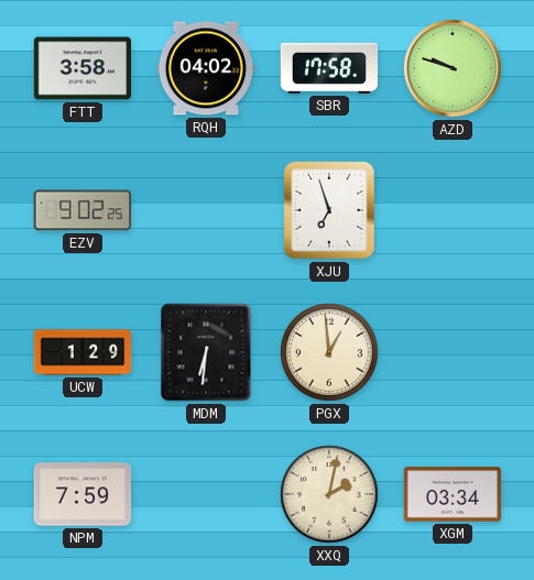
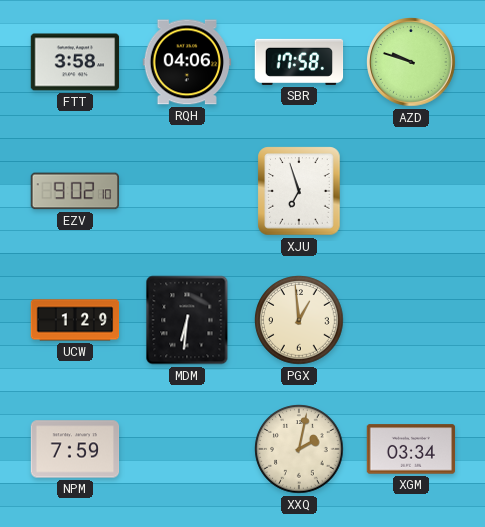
RQH: 04:02 -> 04:06 (187, 62)
EZV: 9:02:25 -> 9:02:10 (75, 191)
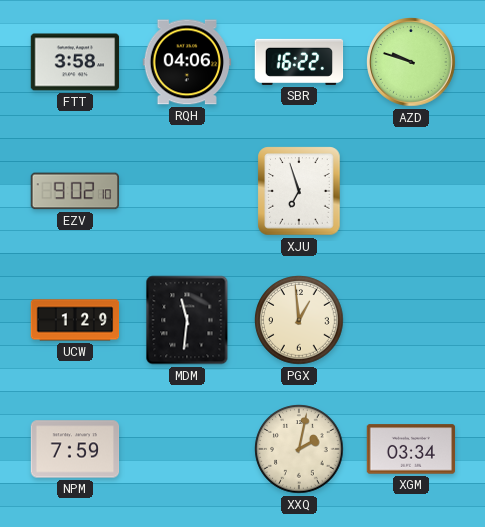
SBR: 17:58 -> 16:22 (299, 62)
MDM: 6:31 -> 11:31 (187, 320)
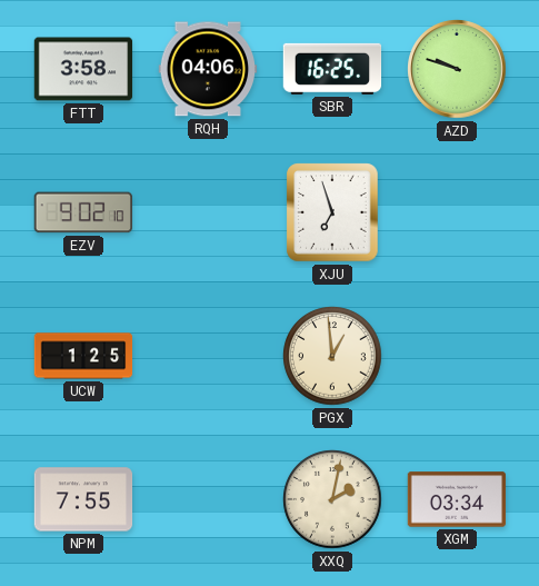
SBR: 16:22 -> 16:25 (332, 69)
UCW: 1:29 -> 1:25 (83, 356)
MDM: 11:31 -> none (187, 320)
NPM: 7:59 -> 7:55 (83, 499)
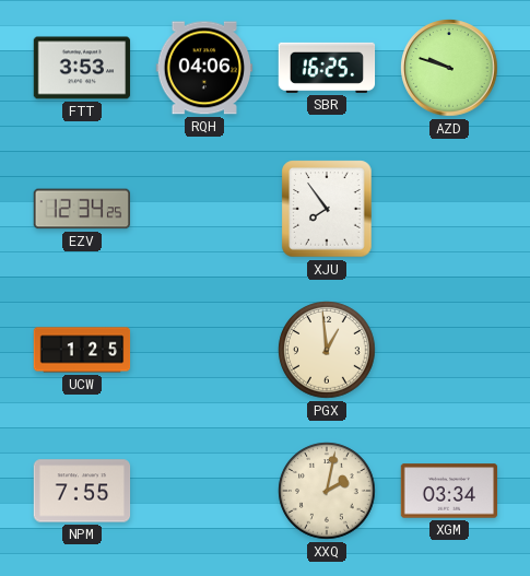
FTT: 3:58 -> 3:53 (82, 68)
EZV: 9:02 -> 12:34 (82, 209)
XJU: 6:57 -> 7:54 (327, 209)
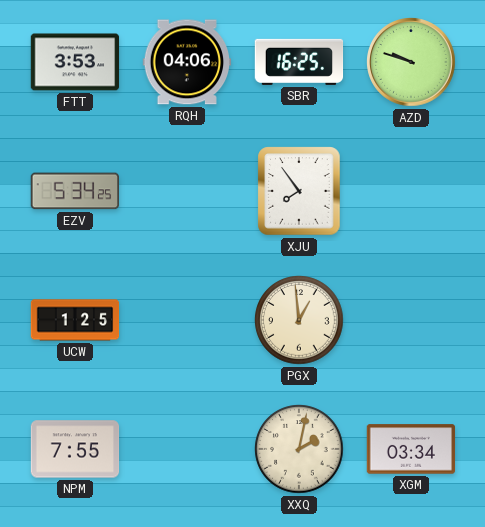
EZV: 12:34 -> 5:34 (75, 191)
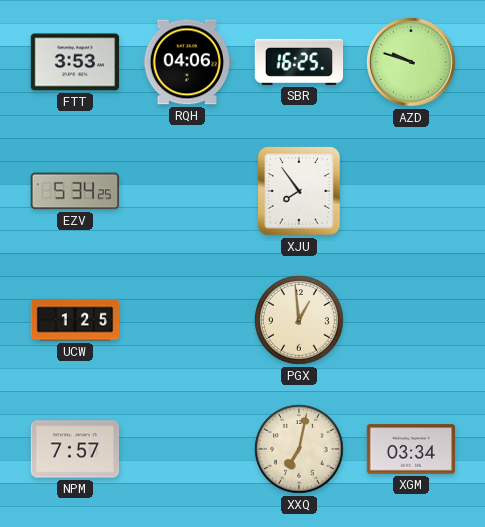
NPM: 7:55 -> 7:57 (75, 449)
XXQ: 2:02 -> 7:02 (299, 449)
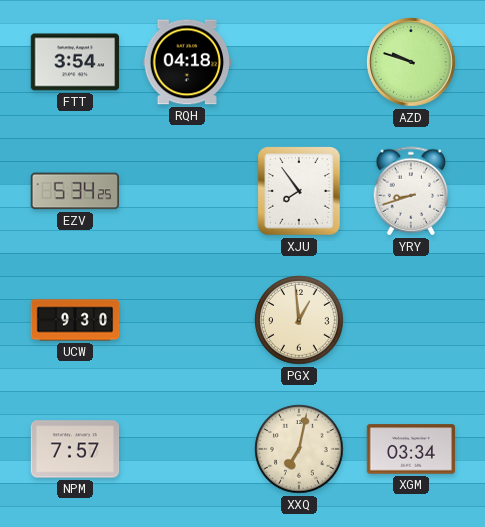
FTT: 3:53 -> 3:54 (75, 62)
RQH: 04:06 -> 04:18 (187, 62)
SBR: 16:25 -> none (299, 62)
YRY: none -> 8:42 (411, 191)
UCW: 1:25 -> 9:30 (75, 320)
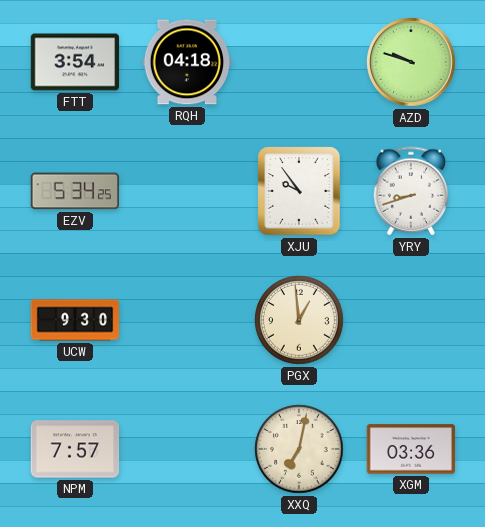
XJU: 7:54 -> 9:54 (299, 191)
XGM: 03:34 -> 03:36 (411, 449)
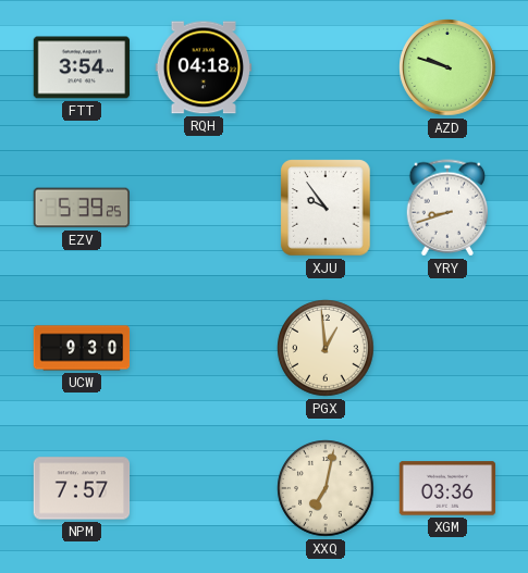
EZV: 5:34 -> 5:39 (82, 208)
